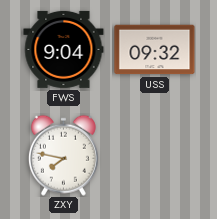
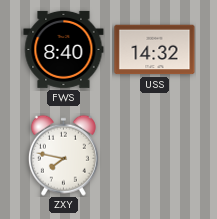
FWS: 9:04 -> 8:40 (64, 49)
USS: 09:32 -> 14:32 (155, 50)
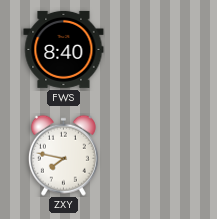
USS: 14:32 -> none (155, 50)
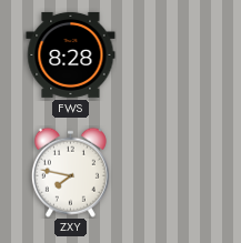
FWS: 8:40 -> 8:28 (71, 54)
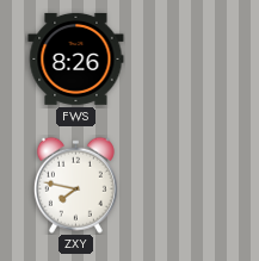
FWS: 8:28 -> 8:26 (76, 58)
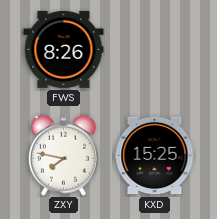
KXD: none -> 15:25 (155, 156)
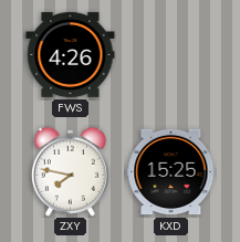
FWS: 8:26 -> 4:26 (71, 54)
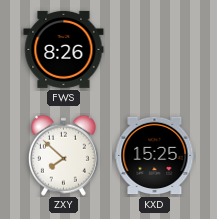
FWS: 4:26 -> 8:26 (64, 49)
ZXY: 7:47 -> 7:52 (63, 155)
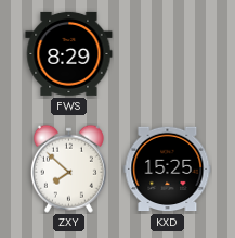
FWS: 8:26 -> 8:29 (69, 53)
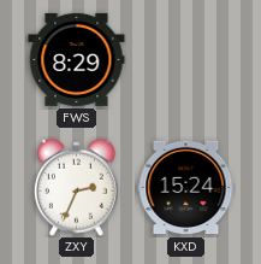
ZXY: 7:52 -> 2:34 (76, 187)
KXD: 15:25 -> 15:24 (186, 188)
